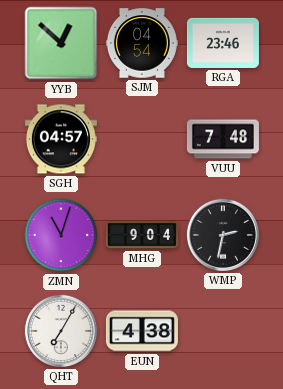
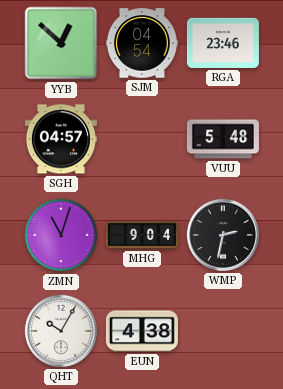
VUU: 7:48 -> 5:48 (223, 139)
QHT: 7:05 -> 10:05 (61, 331)
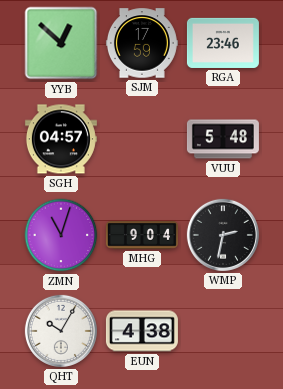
SJM: 04:54 -> 17:59 (142, 43)
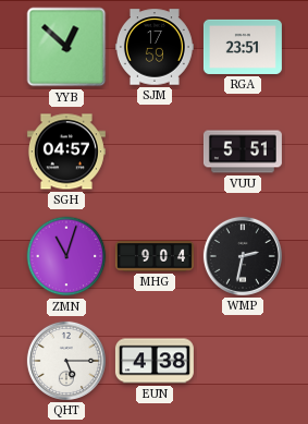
RGA: 23:46 -> 23:51 (243, 47)
VUU: 5:48 -> 5:51 (243, 152)
QHT: 10:05 -> 5:15 (66, 361)
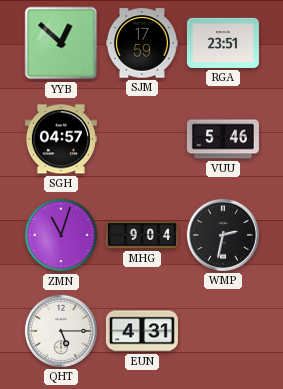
VUU: 5:51 -> 5:46 (223, 139)
EUN: 4:38 -> 4:31 (142, 331)
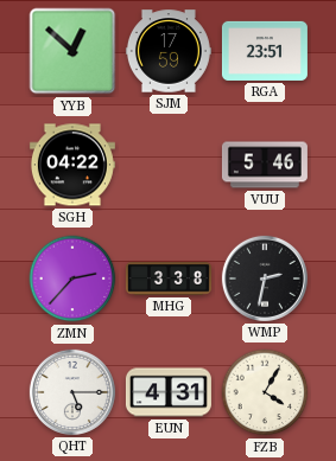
SGH: 04:57 -> 04:22 (72, 165)
ZMN: 11:03 -> 2:37 (72, 278)
MHG: 9:04 -> 3:38 (169, 278)
FZB: none -> 4:05 (265, 392)
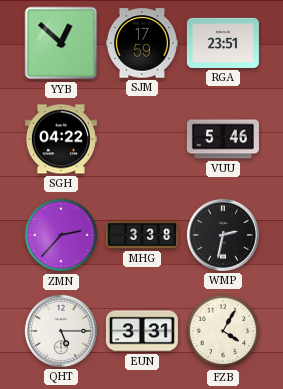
EUN: 4:31 -> 3:31 (142, 331)
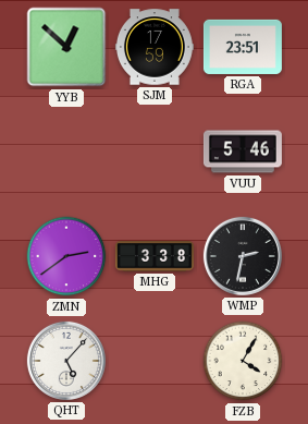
SGH: 04:22 -> none (61, 139)
ZMN: 2:37 -> 2:39 (66, 256)
QHT: 5:15 -> 5:07 (66, 361)
EUN: 3:31 -> none (142, 331)
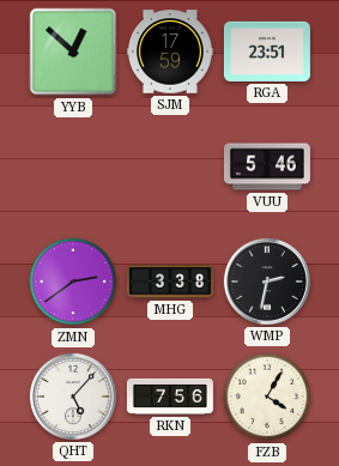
RKN: none -> 7:56 (170, 397)
